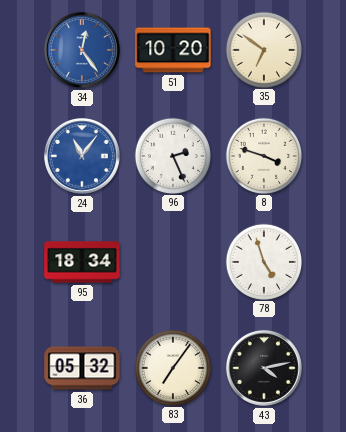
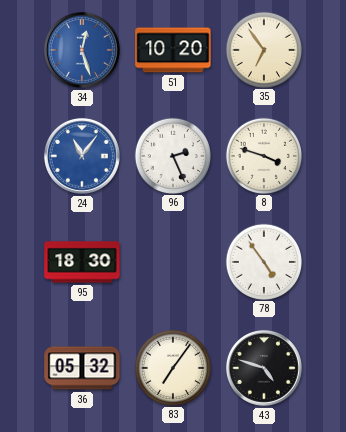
34: 12:24 -> 12:27 (82, 50)
35: 6:51 -> 6:54 (263, 49)
95: 18:34 -> 18:30 (82, 262)
78: 4:57 -> 4:54 (263, 261)
43: 4:13 -> 4:48 (264, 368)
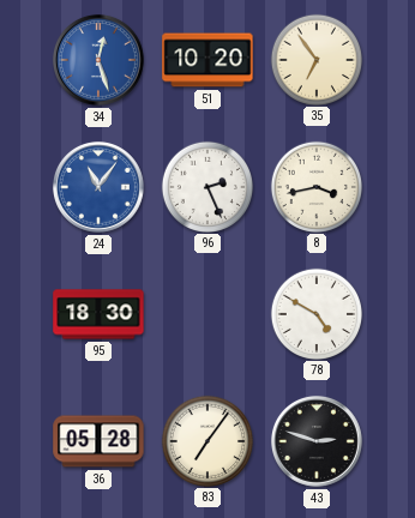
8: 3:48 -> 3:43 (315, 186)
78: 4:54 -> 4:50 (315, 313)
36: 05:32 -> 05:28 (98, 441)
43: 4:48 -> 2:48 (317, 441)
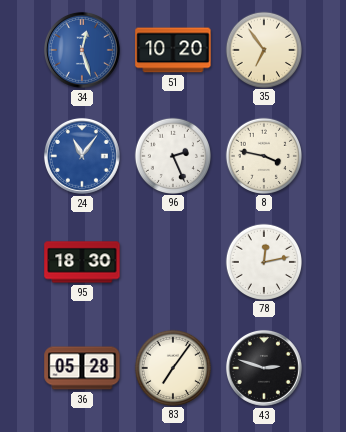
8: 3:43 -> 3:47 (263, 155)
78: 4:50 -> 12:13 (263, 261)
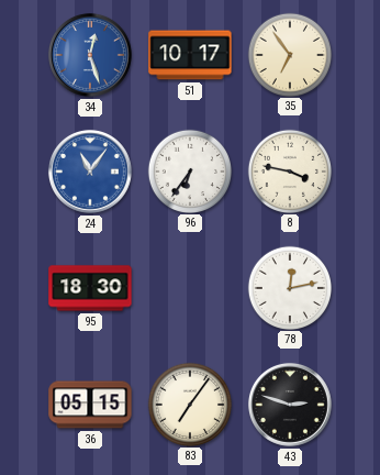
51: 10:20 -> 10:17 (190, 55)
96: 2:26 -> 6:36 (189, 170)
36: 05:28 -> 05:15 (90, 405)
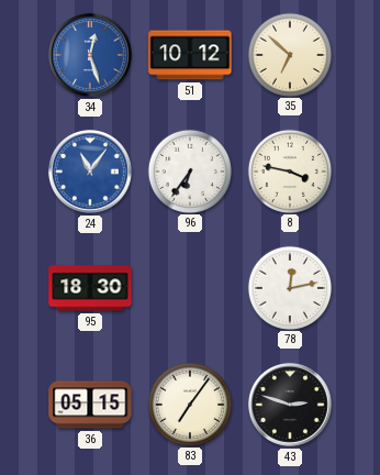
51: 10:17 -> 10:12 (190, 55)
35: 6:54 -> 6:52 (289, 54)
